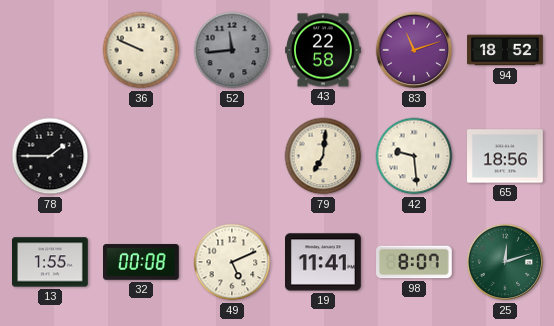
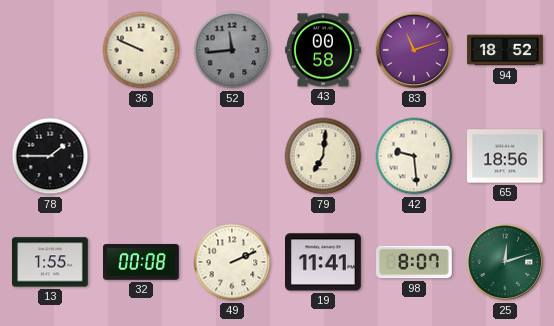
43: 22:58 -> 00:58 (324, 50)
49: 5:11 -> 2:11 (232, 262)
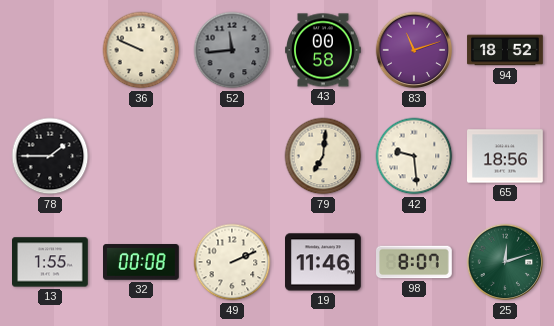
19: 11:41 -> 11:46 (324, 262)
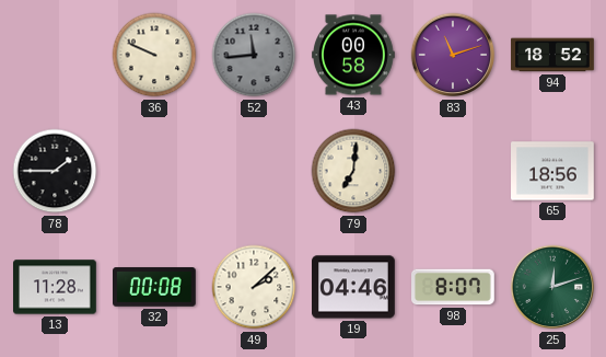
42: 9:29 -> none (414, 156)
13: 1:55 -> 11:28 (56, 287)
49: 2:11 -> 2:08 (254, 287)
19: 11:46 -> 04:46 (354, 287)
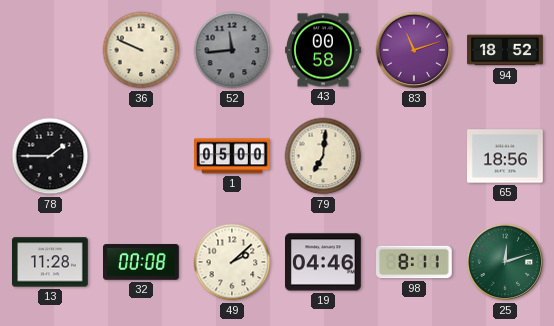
1: none -> 05:00 (232, 156)
98: 8:07 -> 8:11 (415, 262)
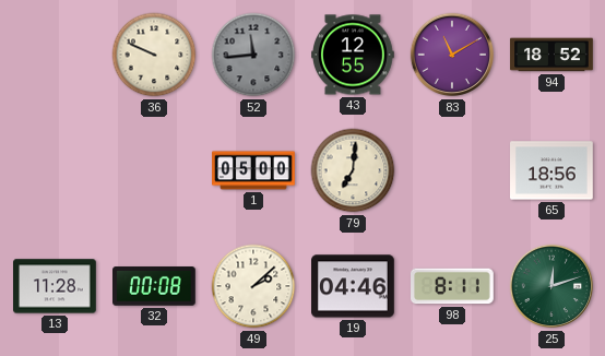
43: 00:58 -> 12:55 (354, 55)
83: 11:12 -> 11:10 (452, 55)
78: 1:45 -> none (50, 156)
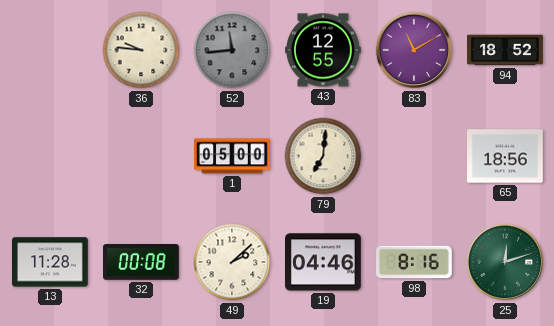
36: 9:49 -> 9:46 (141, 50)
98: 8:11 -> 8:16 (415, 262)
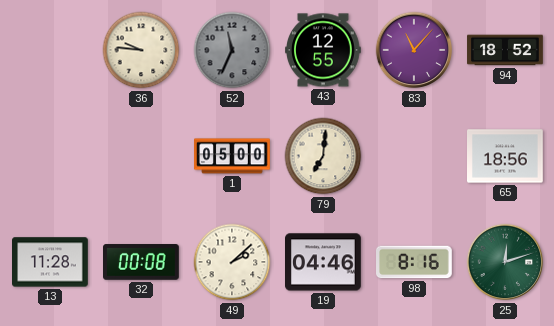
52: 11:44 -> 11:34 (232, 50)
83: 11:10 -> 11:07 (414, 50)
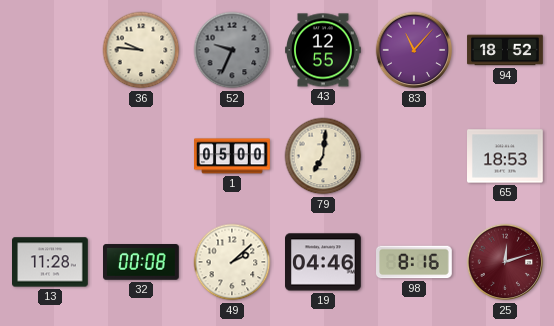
52: 11:34 -> 9:34 (232, 50)
65: 18:56 -> 18:53 (506, 156)
25 dial: green -> burgundy (505, 262)
